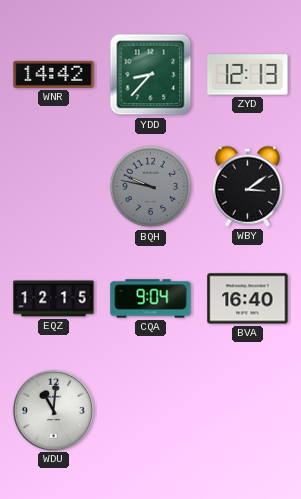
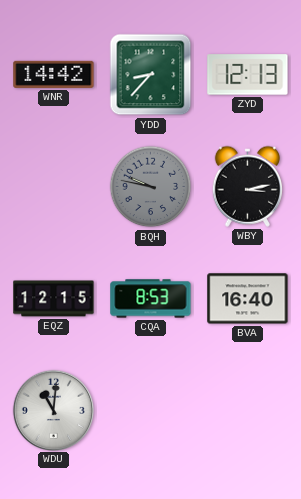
WBY: 3:09 -> 3:13 (247, 186)
CQA: 9:04 -> 8:53 (151, 299)
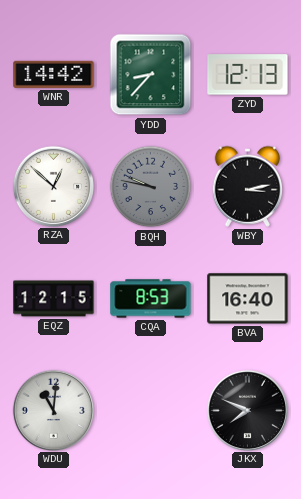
RZA: none -> 12:52 (53, 186)
JKX: none -> 7:49 (247, 410)
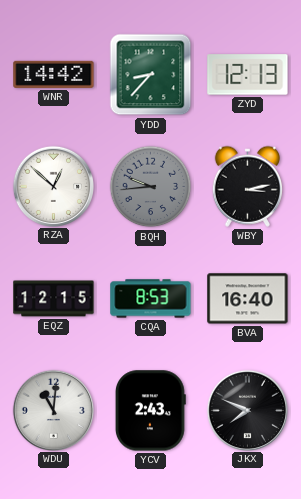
BQH: 9:47 -> 9:44 (151, 187)
YCV: none -> 2:43 (150, 411)
